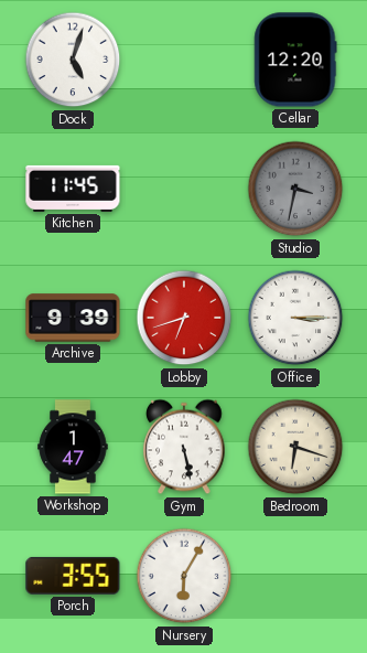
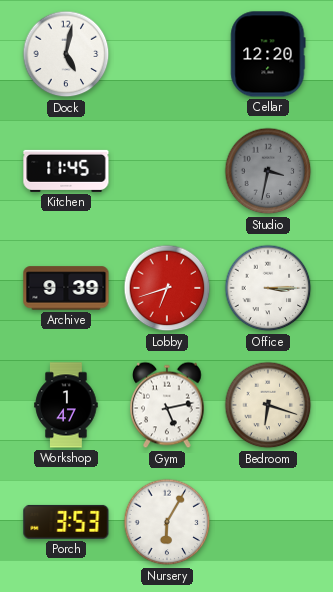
Dock: 5:03 -> 5:02 (66, 54)
Gym: 5:28 -> 5:13 (167, 405)
Porch: 3:55 -> 3:53 (66, 522)
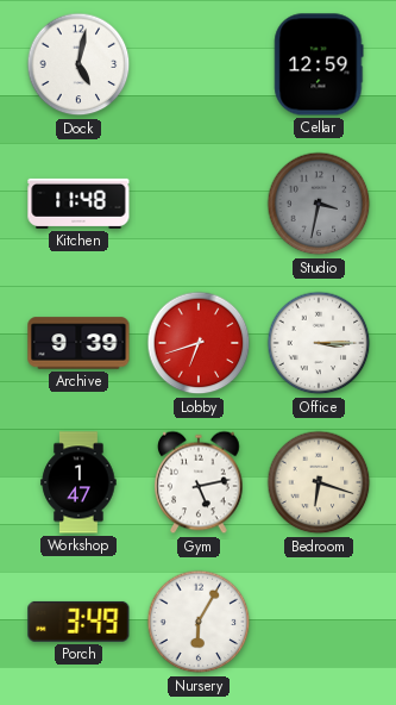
Cellar: 12:20 -> 12:59 (319, 64)
Kitchen: 11:45 -> 11:48 (78, 204)
Porch: 3:53 -> 3:49 (78, 622)
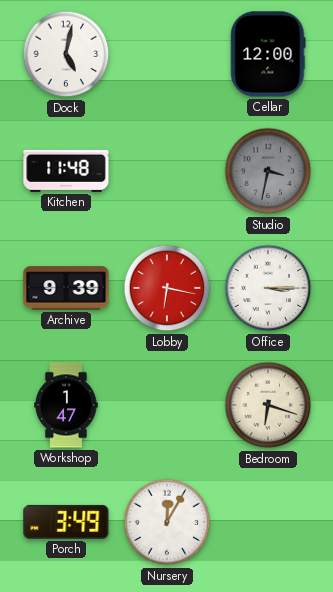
Cellar: 12:59 -> 12:00 (268, 54)
Lobby: 6:42 -> 6:17 (167, 288)
Gym: 5:13 -> none (199, 482)
Nursery: 6:05 -> 12:05 (167, 522)
